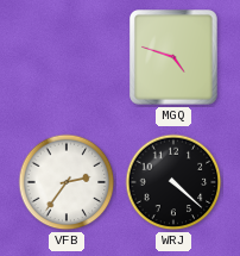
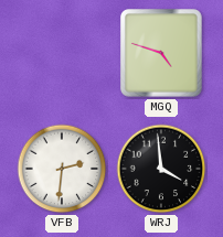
VFB: 2:36 -> 2:31 (62, 169)
WRJ: 4:22 -> 3:59 (161, 169)
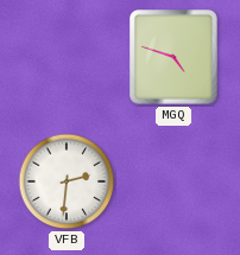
WRJ: 3:59 -> none (161, 169)
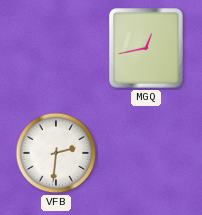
MGQ: 4:48 -> 12:43 (147, 48)
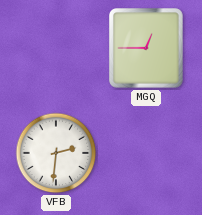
MGQ: 12:43 -> 12:45 (147, 48)
